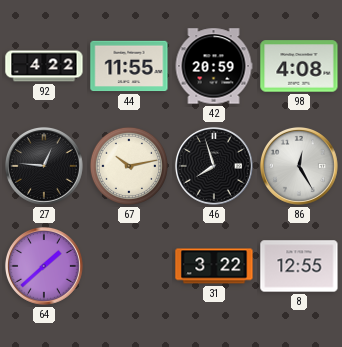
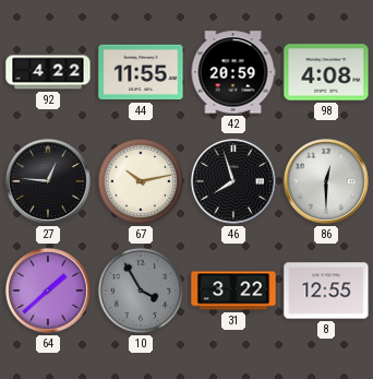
86: 12:25 -> 12:30 (326, 181)
10: none -> 3:55 (141, 291)
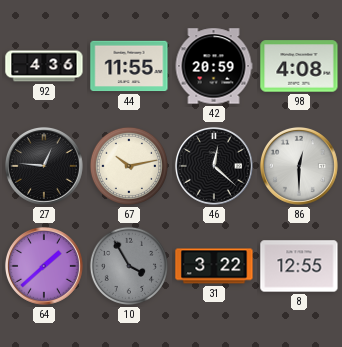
92: 4:22 -> 4:36 (44, 66)
46: 7:57 -> 12:22 (214, 166)
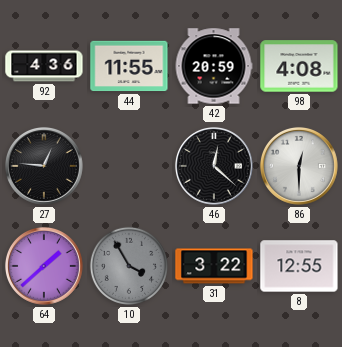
67: 10:13 -> none (129, 166)
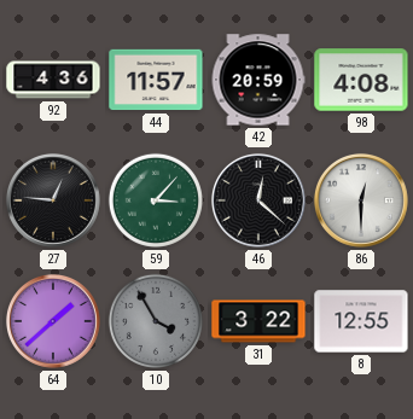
44: 11:55 -> 11:57 (156, 80)
59: none -> 3:07 (156, 200)
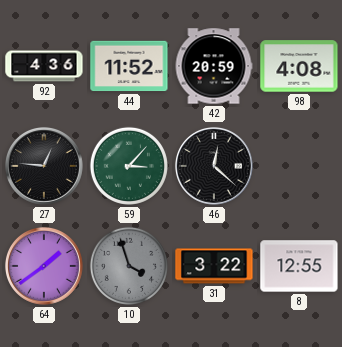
44: 11:57 -> 11:52 (129, 66)
86: 12:30 -> none (361, 200)
64: 1:38 -> 1:39 (44, 266)
10: 3:55 -> 3:57 (129, 266)
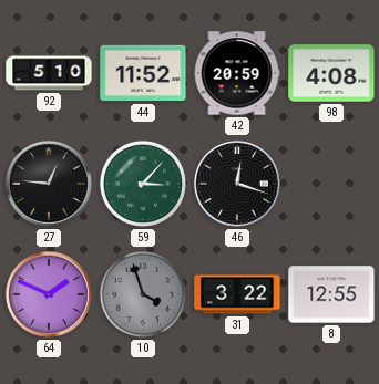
92: 4:36 -> 5:10 (49, 73)
46: 12:22 -> 12:18 (237, 184)
64: 1:39 -> 1:49 (49, 294)
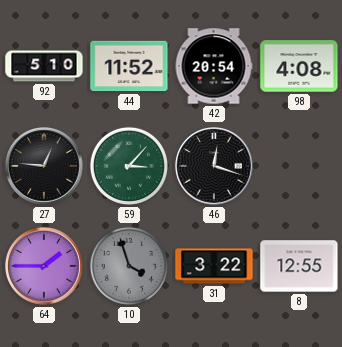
42: 20:59 -> 20:54 (214, 66)
64: 1:49 -> 1:45 (44, 266)
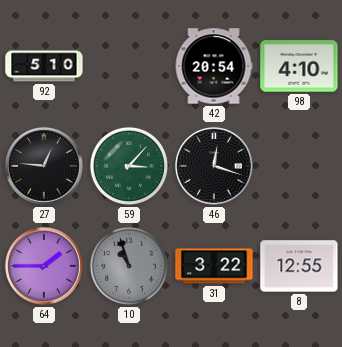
44: 11:52 -> none (129, 66)
98: 4:08 -> 4:10 (299, 66)
10: 3:57 -> 10:57 (129, 266)
